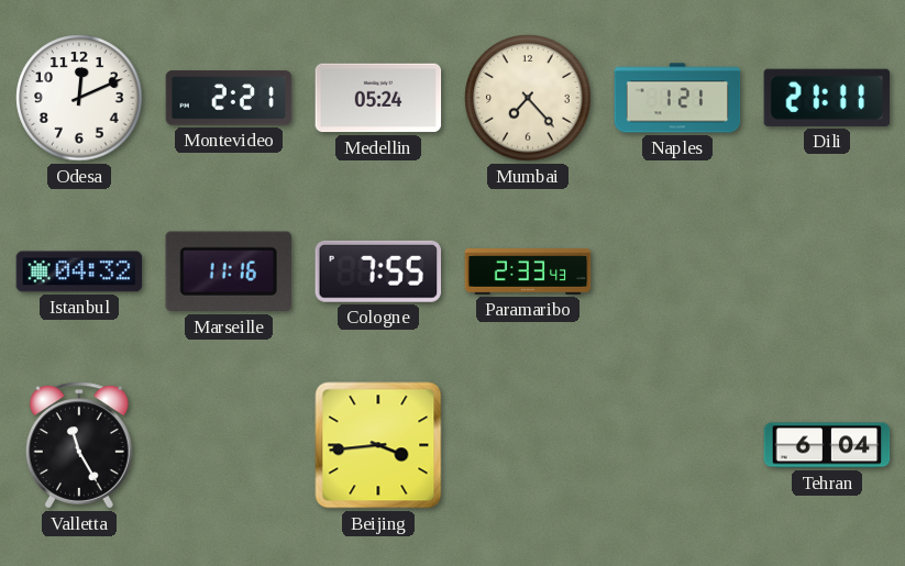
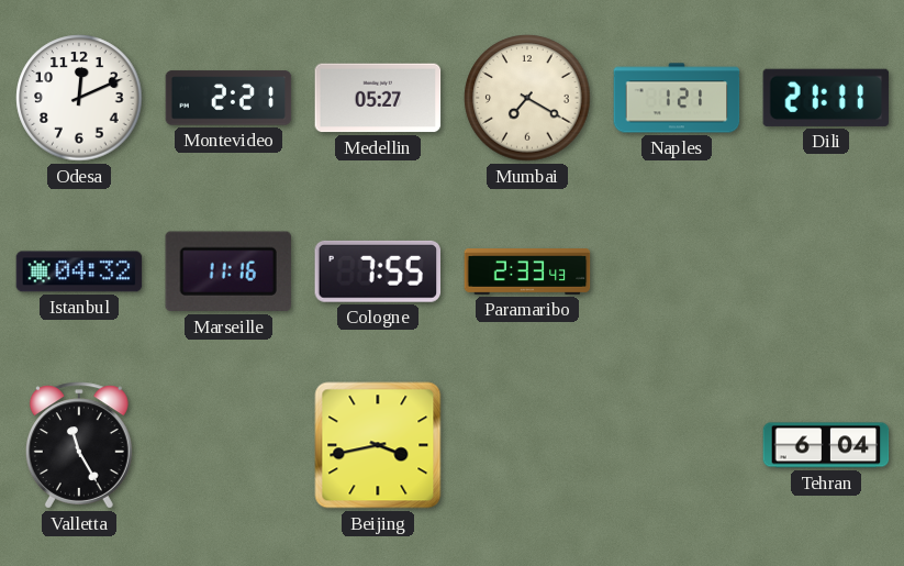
Medellin: 05:24 -> 05:27 (378, 98)
Mumbai: 7:23 -> 7:20 (527, 98)
Beijing: 3:44 -> 3:43 (378, 445)
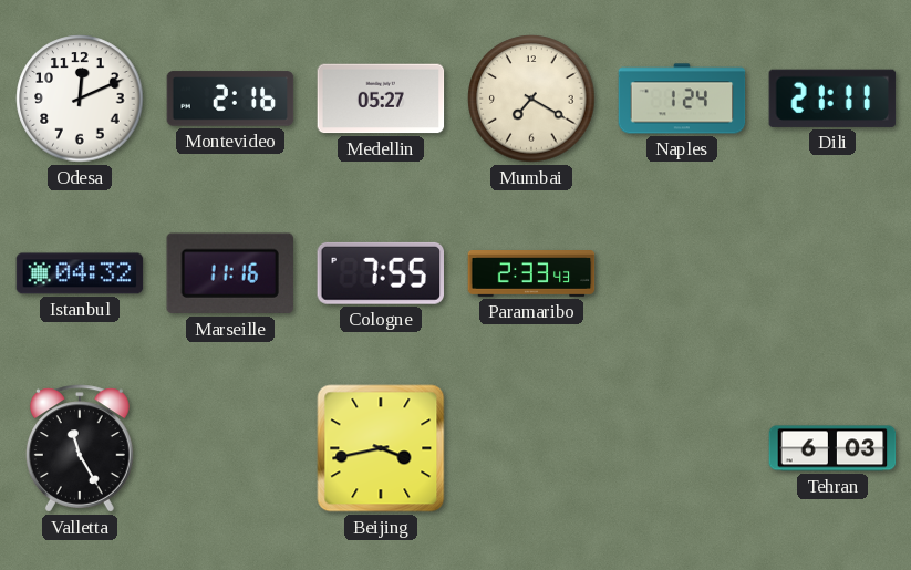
Montevideo: 2:21 -> 2:16 (230, 99)
Naples: 1:21 -> 1:24 (682, 99)
Tehran: 6:04 -> 6:03 (832, 448)
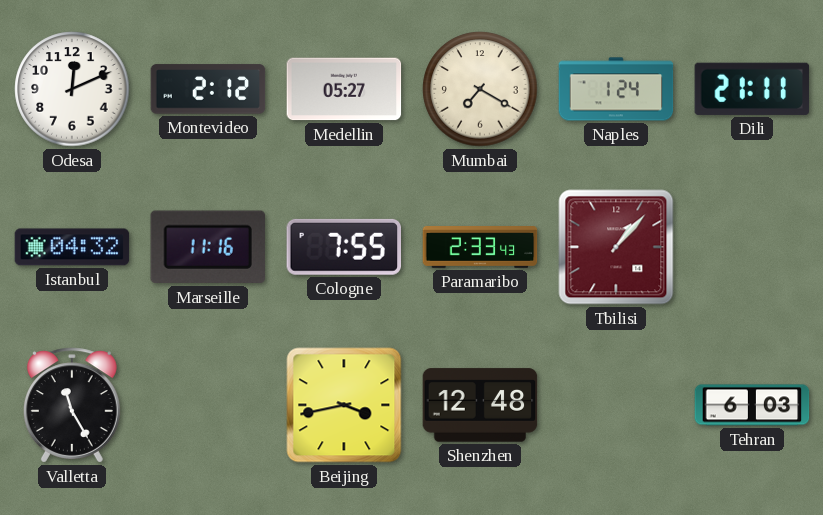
Montevideo: 2:16 -> 2:12 (208, 89)
Tbilisi: none -> 1:07 (616, 247)
Shenzhen: none -> 12:48 (480, 405)
